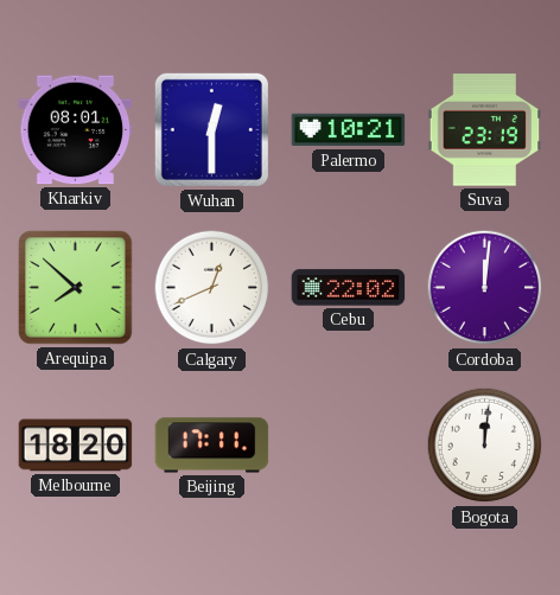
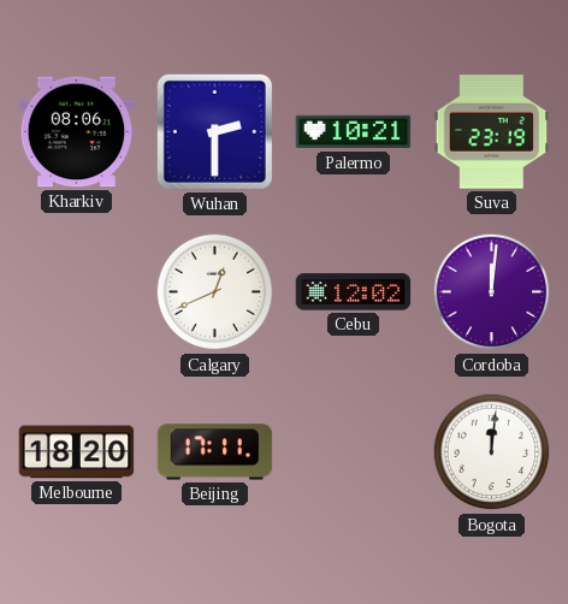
Kharkiv: 08:01 -> 08:06 (77, 132)
Wuhan: 12:30 -> 2:30 (214, 131)
Arequipa: 7:52 -> none (76, 288)
Cebu: 22:02 -> 12:02 (354, 292)
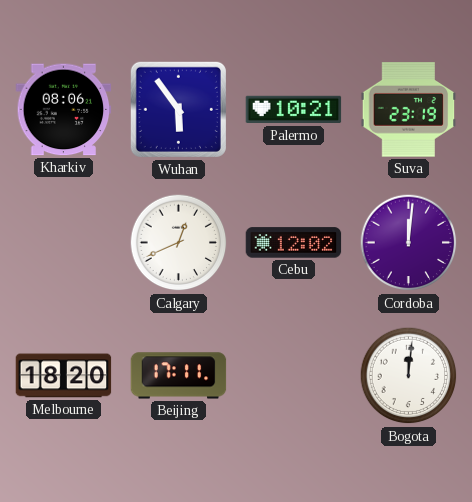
Wuhan: 2:30 -> 5:54 (178, 109)
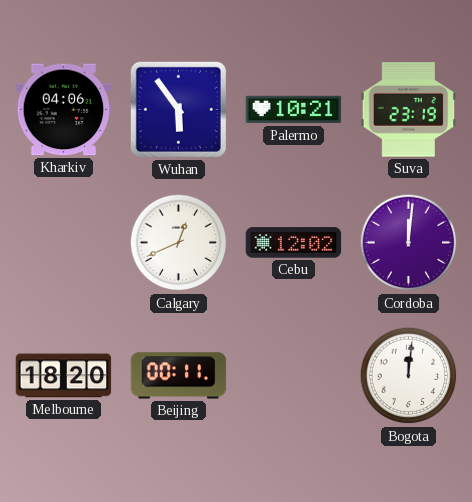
Kharkiv: 08:06 -> 04:06 (64, 110)
Beijing: 17:11 -> 00:11 (179, 376)
